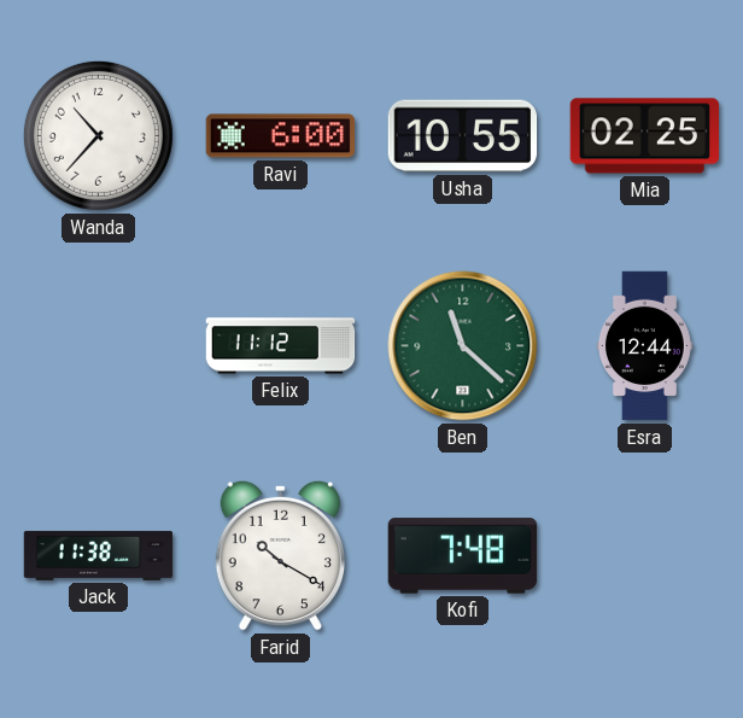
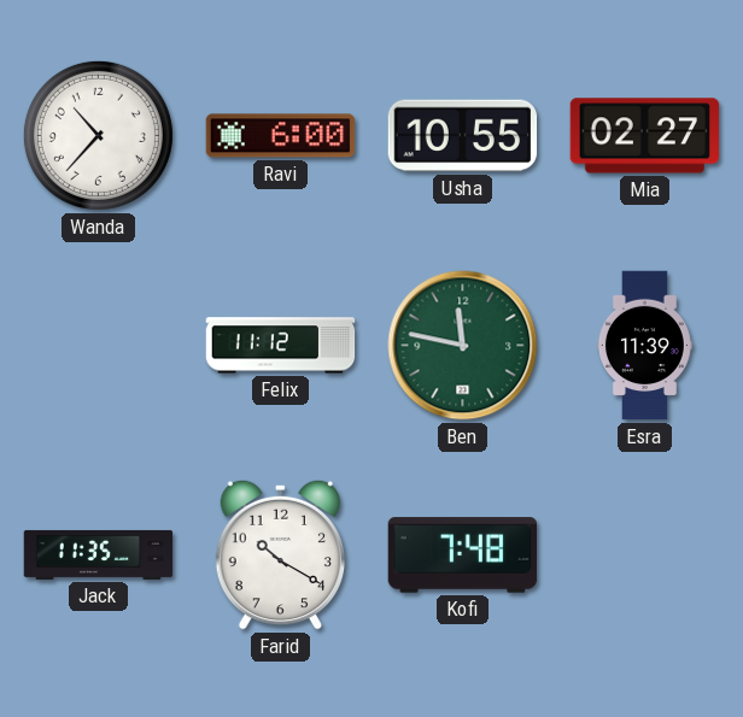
Mia: 02:25 -> 02:27 (645, 136)
Ben: 11:22 -> 11:47 (463, 346)
Esra: 12:44 -> 11:39 (644, 346)
Jack: 11:38 -> 11:35 (99, 554)
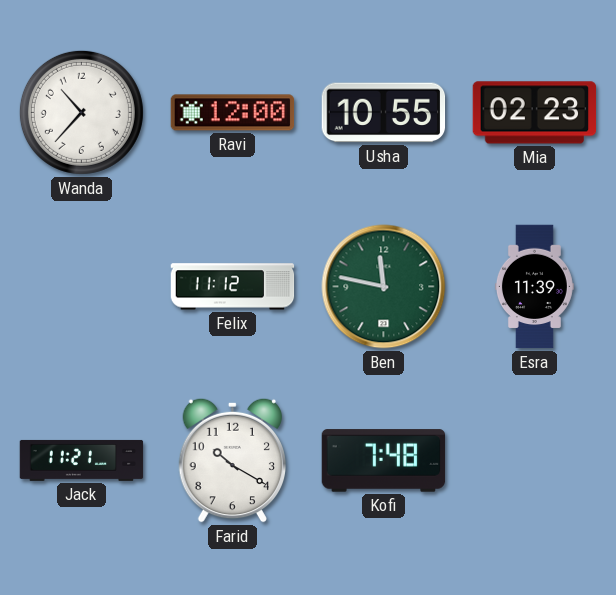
Ravi: 6:00 -> 12:00 (233, 113)
Mia: 02:27 -> 02:23 (535, 113)
Jack: 11:35 -> 11:21 (82, 460)
